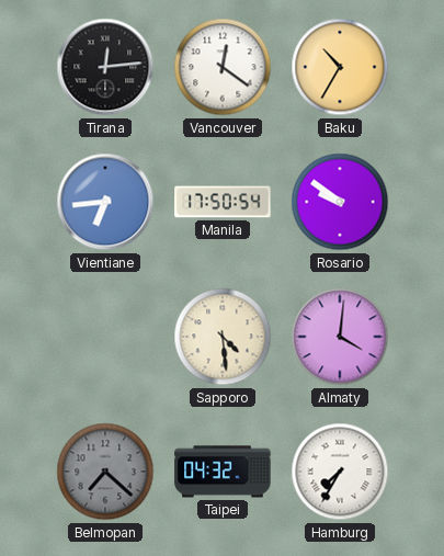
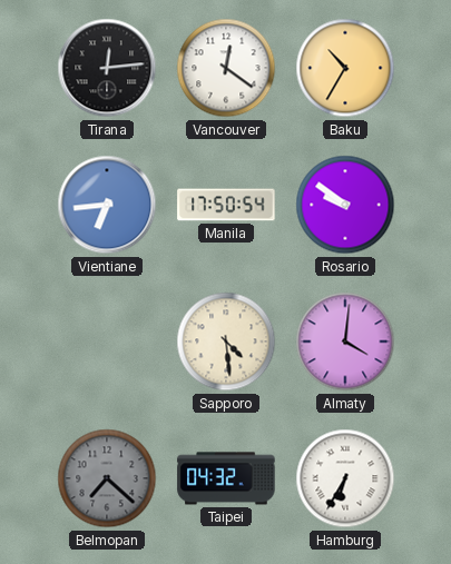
Hamburg: 7:35 -> 6:35 (345, 478)
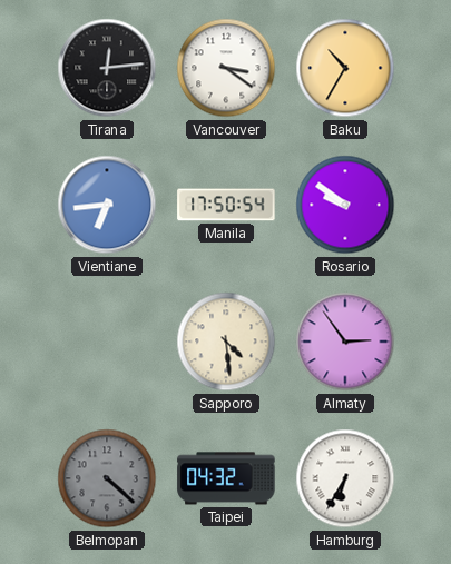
Vancouver: 12:21 -> 3:21 (226, 68)
Almaty: 4:01 -> 2:54 (345, 342)
Belmopan: 7:22 -> 4:22 (107, 478)
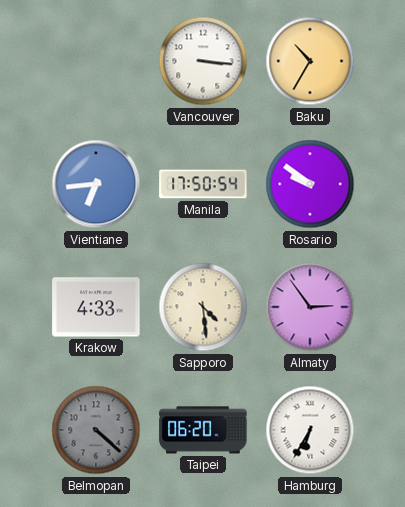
Tirana: 12:14 -> none (107, 68)
Vancouver: 3:21 -> 3:16 (203, 61)
Krakow: none -> 4:33 (96, 307)
Taipei: 04:32 -> 06:20 (203, 430)
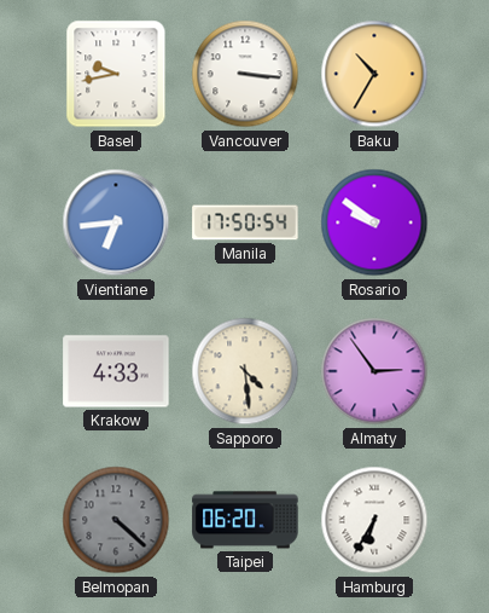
Basel: none -> 9:43 (116, 74)
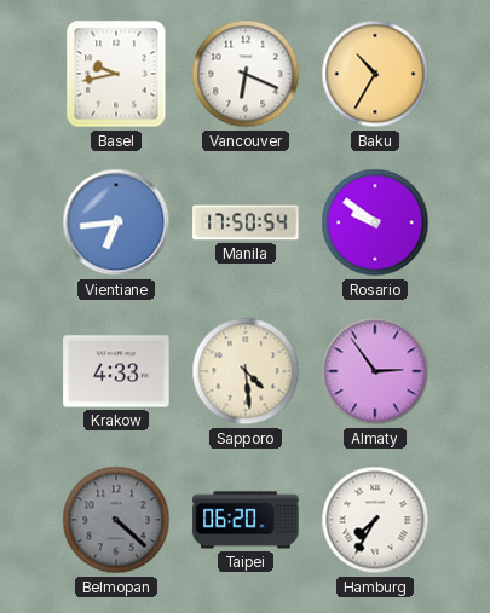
Vancouver: 3:16 -> 6:19 (246, 74)
Hamburg: 6:35 -> 7:35 (375, 520)
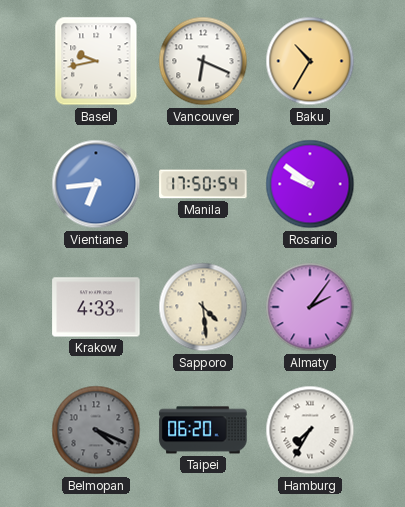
Almaty: 2:54 -> 2:06 (310, 307)
Belmopan: 4:22 -> 4:19 (96, 430)
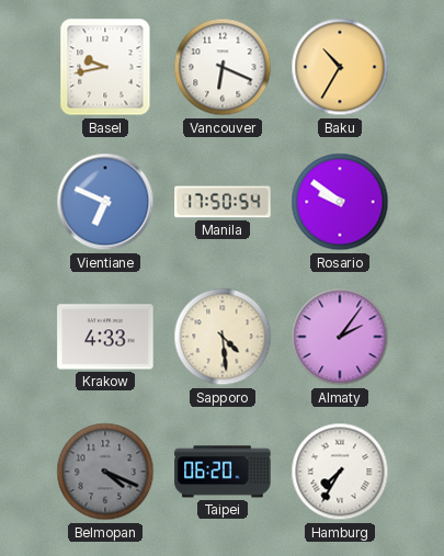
Vientiane: 6:44 -> 6:49 (105, 202)
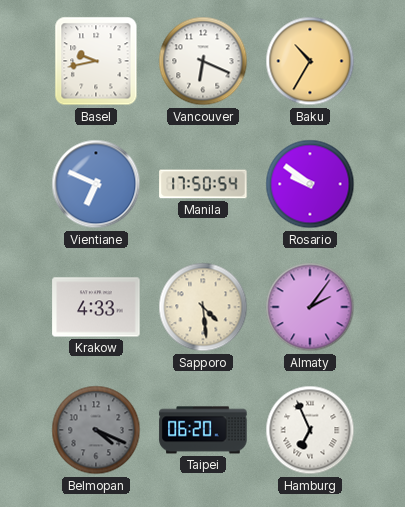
Hamburg: 7:35 -> 6:56 (310, 430)
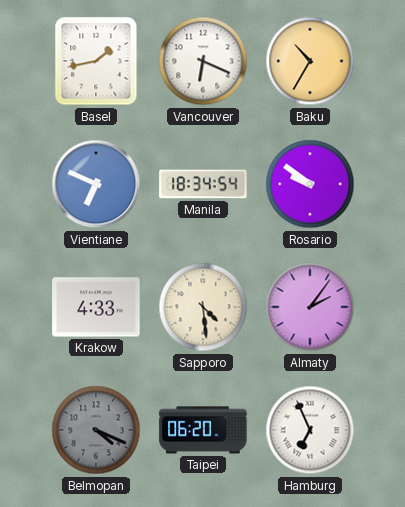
Basel: 9:43 -> 1:43 (96, 61)
Manila: 17:50 -> 18:34 (203, 184)
